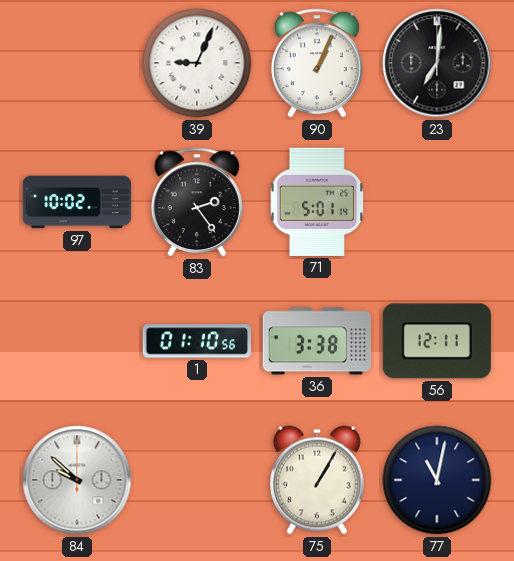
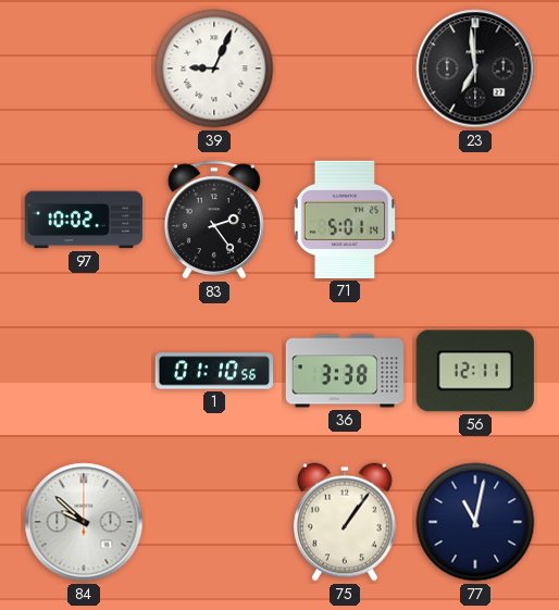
90: 1:04 -> none (317, 63)
23: 7:01 -> 6:59 (475, 69)
75: 1:05 -> 1:06 (345, 522)
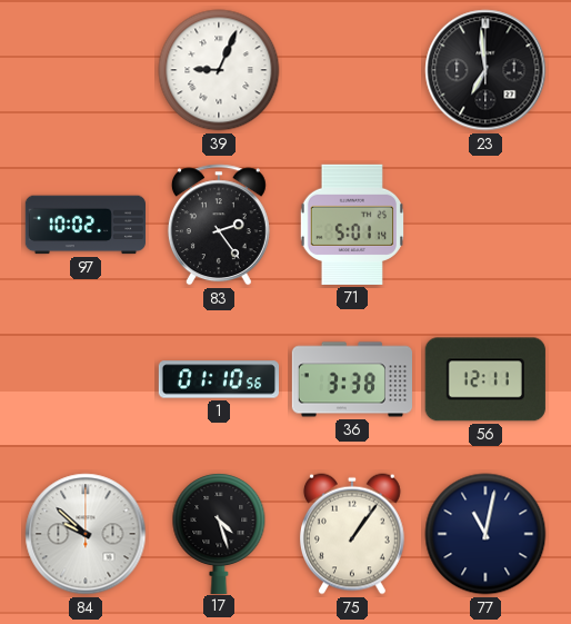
17: none -> 4:27 (219, 533)
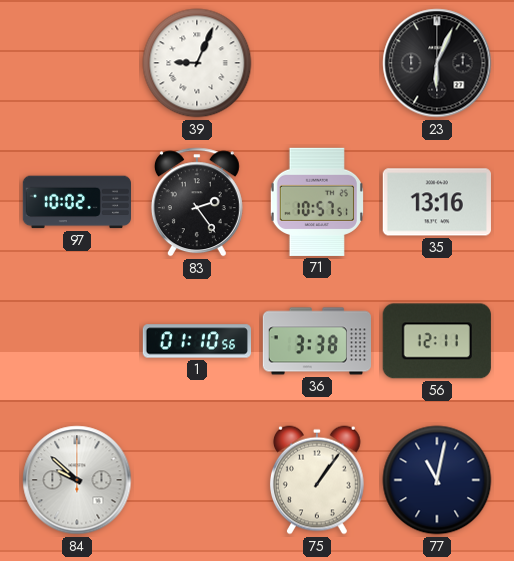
23: 6:59 -> 6:04 (437, 63)
71: 5:01 -> 10:57 (317, 202)
35: none -> 13:16 (437, 202)
17: 4:27 -> none (219, 533)
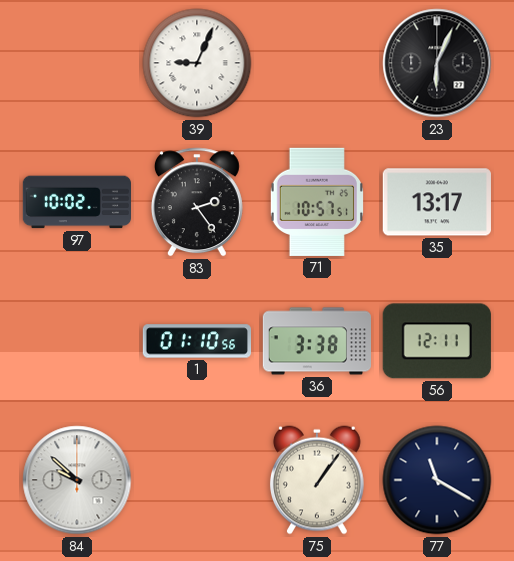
35: 13:16 -> 13:17 (437, 202)
77: 11:02 -> 11:20 (437, 480)
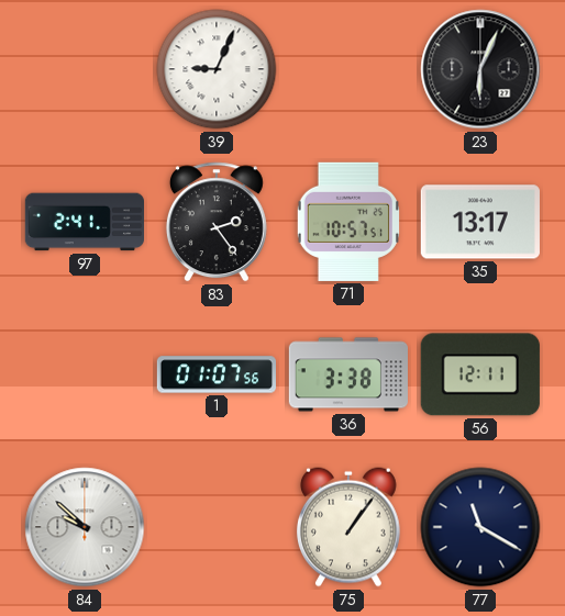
97: 10:02 -> 2:41 (84, 222)
1: 01:10 -> 01:07 (215, 374)
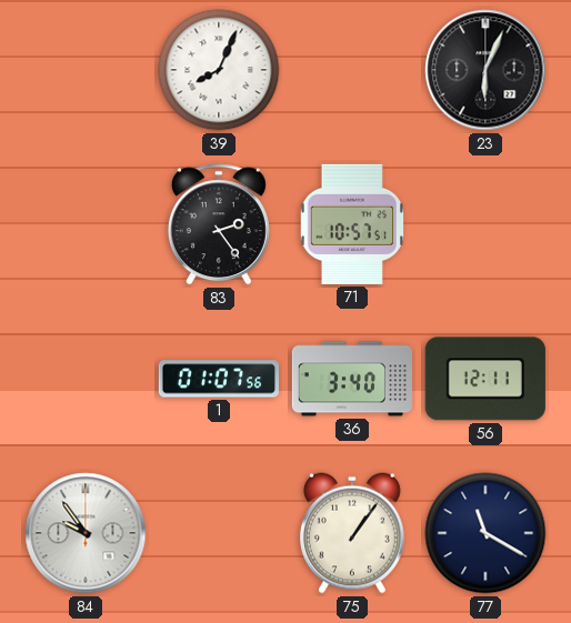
39: 9:04 -> 8:04 (219, 70)
97: 2:41 -> none (84, 222)
35: 13:17 -> none (480, 222)
36: 3:38 -> 3:40 (351, 379)
84: 9:52 -> 9:54 (86, 533)
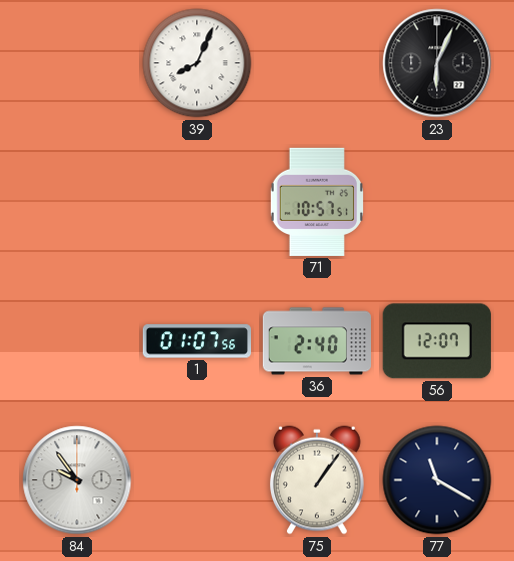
83: 2:24 -> none (219, 224)
36: 3:40 -> 2:40 (316, 341)
56: 12:11 -> 12:07 (437, 341)
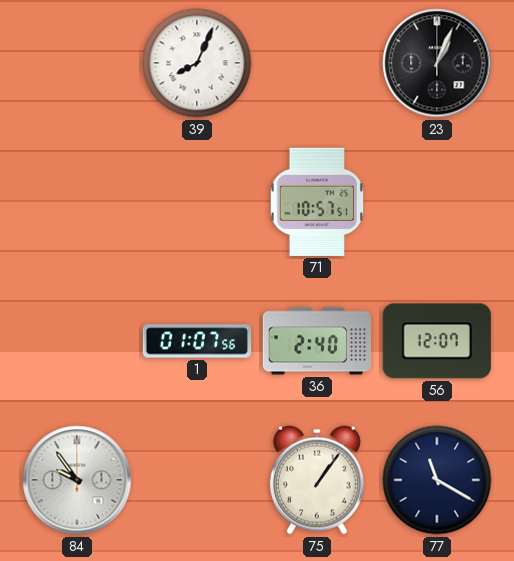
23: 6:04 -> 1:04 (437, 63)
